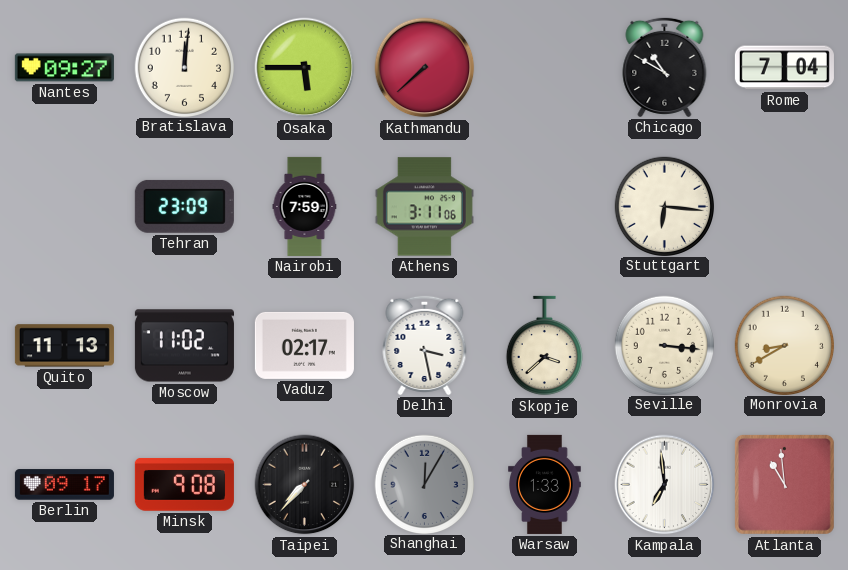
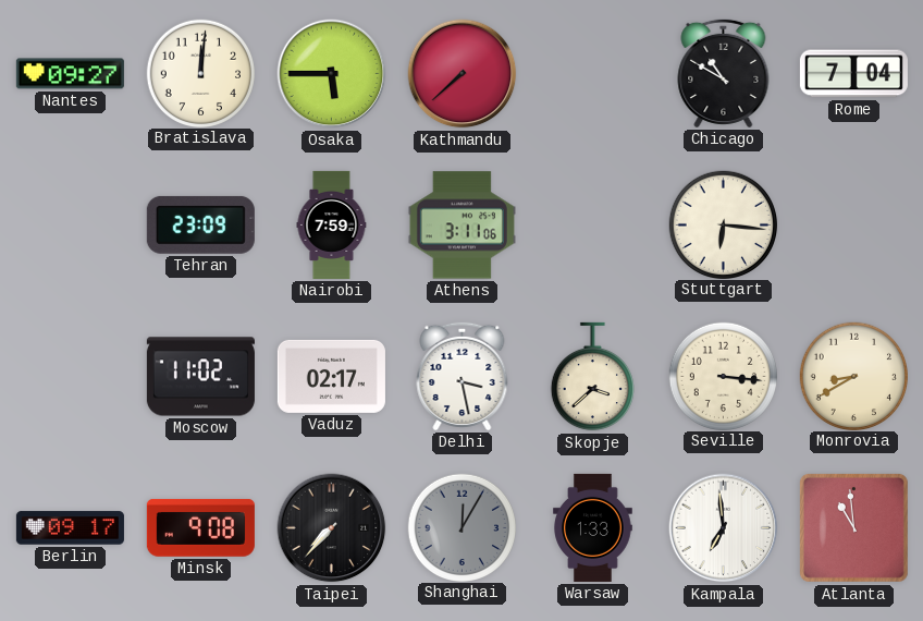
Quito: 11:13 -> none (64, 346)
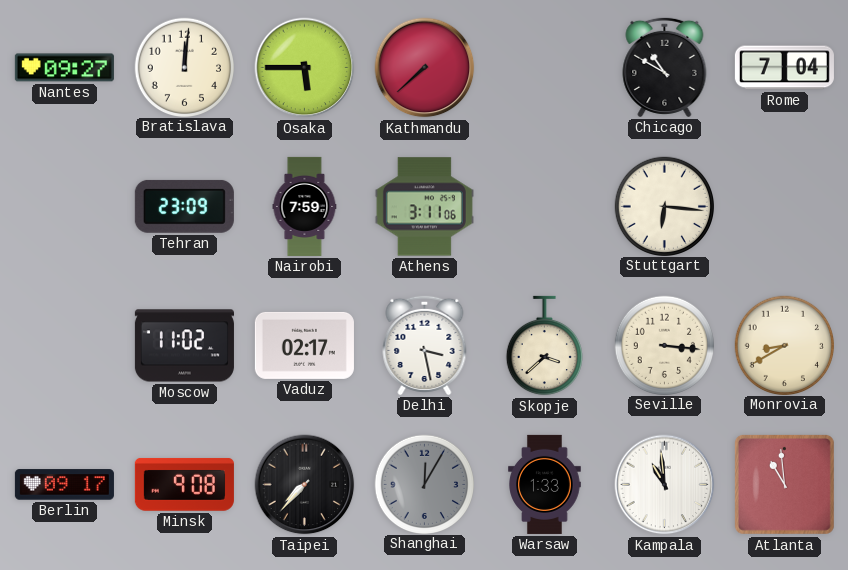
Kampala: 6:59 -> 10:59 (665, 485)
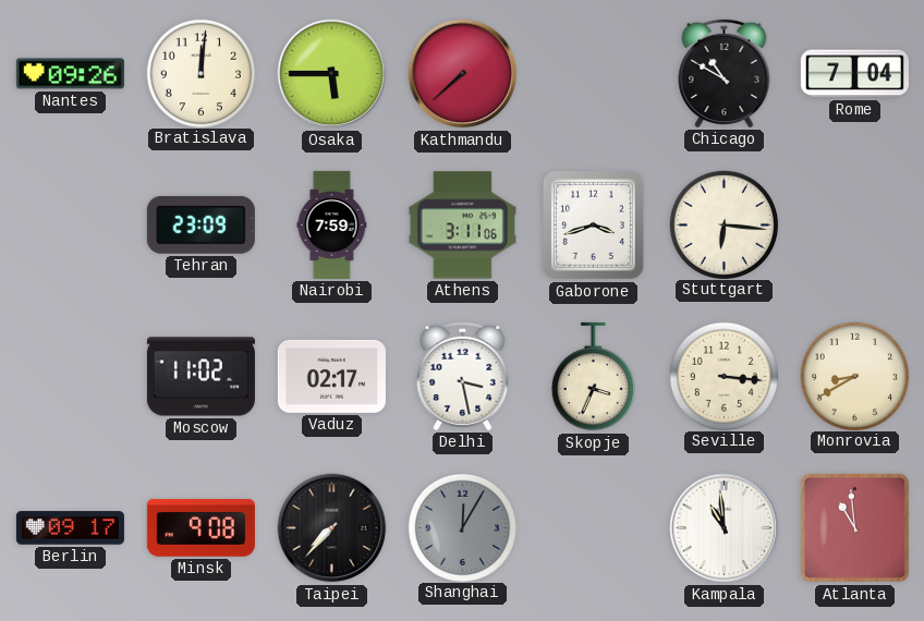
Nantes: 09:27 -> 09:26 (70, 74)
Gaborone: none -> 3:42 (593, 226)
Skopje: 3:38 -> 3:34 (593, 377)
Warsaw: 1:33 -> none (545, 484)
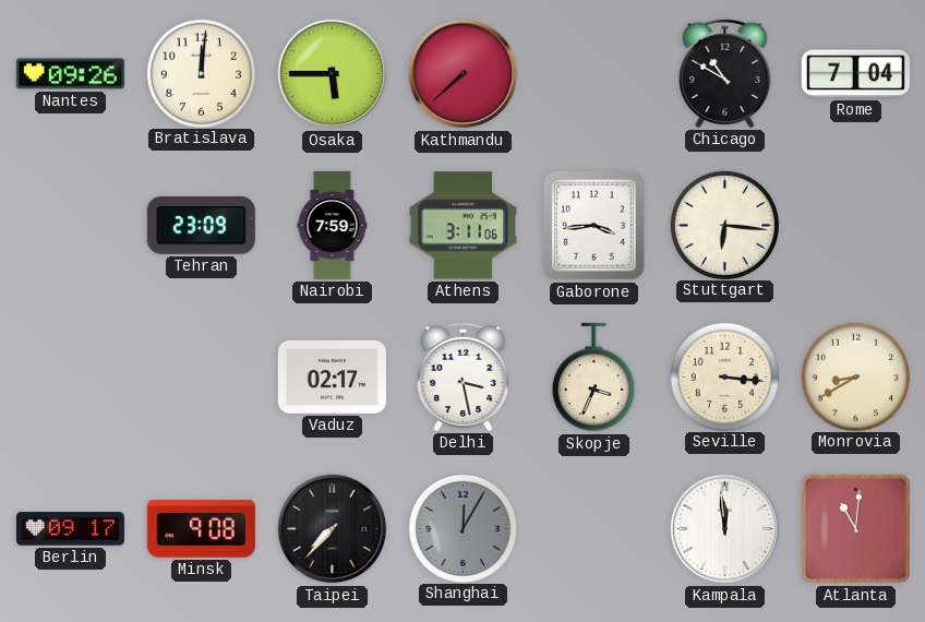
Gaborone: 3:42 -> 3:44 (593, 226)
Moscow: 11:02 -> none (200, 377)
Kampala: 10:59 -> 11:59 (725, 529)
Atlanta: 10:59 -> 11:01 (855, 528)
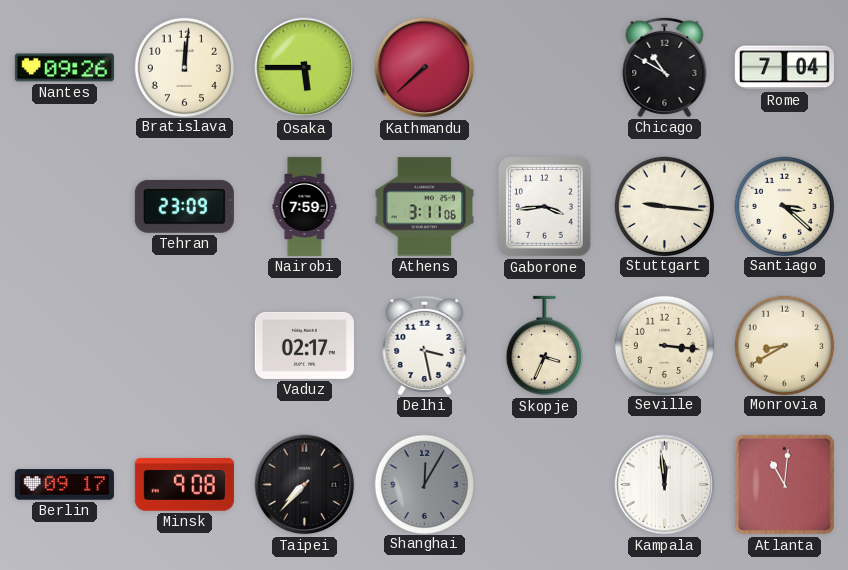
Stuttgart: 6:16 -> 9:16 (664, 206)
Santiago: none -> 3:22 (784, 206)
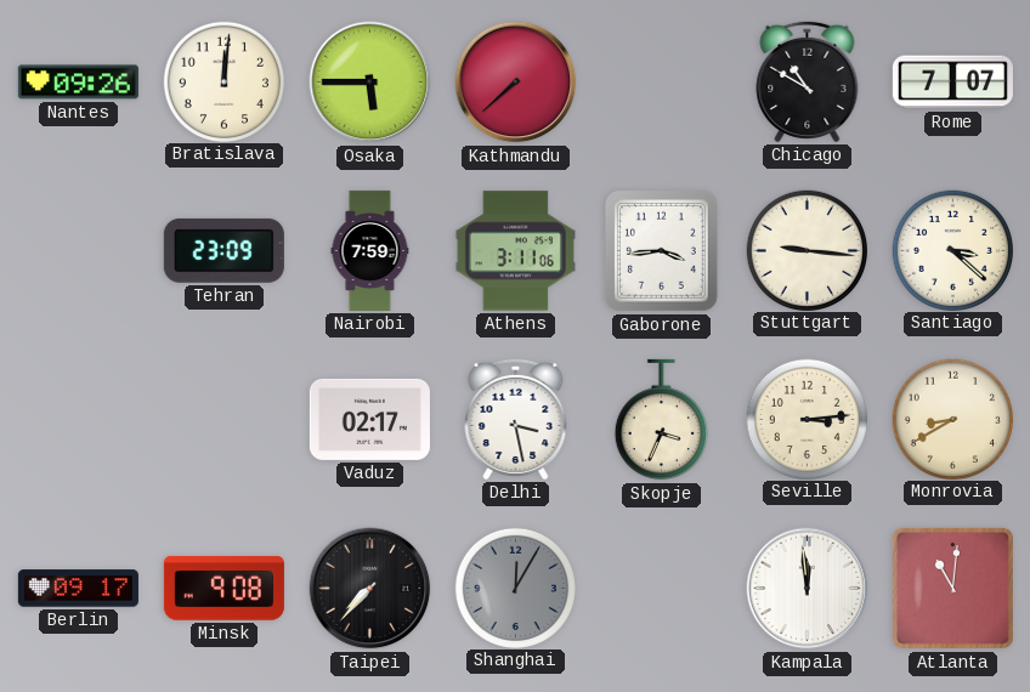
Rome: 7:04 -> 7:07 (952, 83)
Seville: 3:16 -> 3:14 (807, 419)
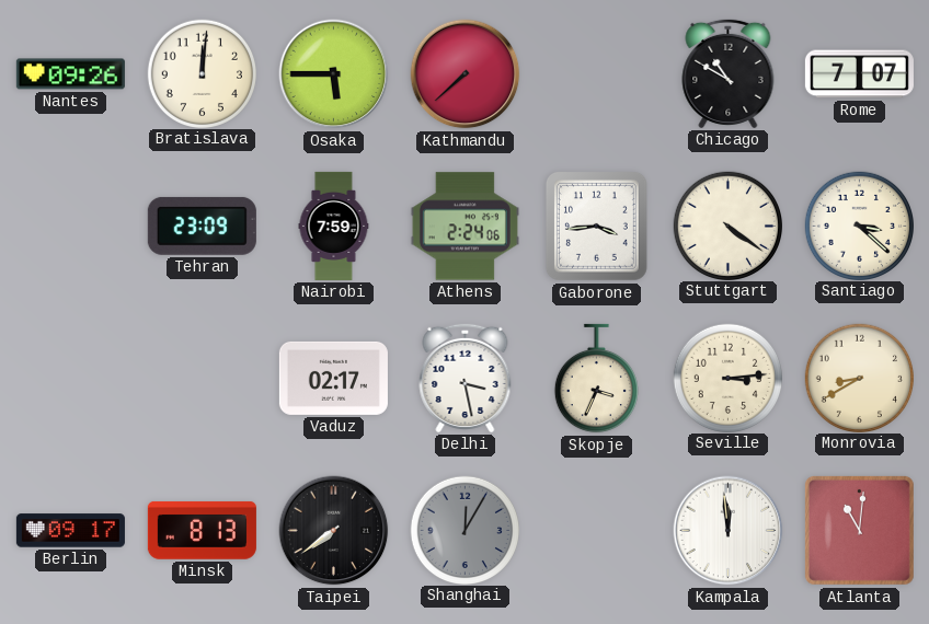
Athens: 3:11 -> 2:24 (464, 227)
Stuttgart: 9:16 -> 4:21 (727, 226)
Minsk: 9:08 -> 8:13 (202, 531)
Taipei: 7:37 -> 7:39 (334, 531)
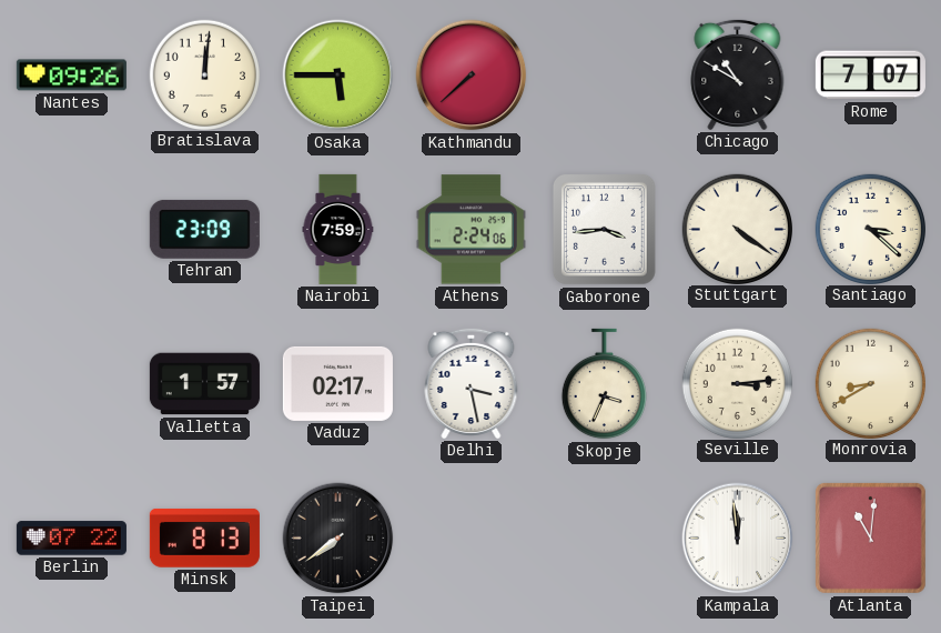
Valletta: none -> 1:57 (204, 384)
Berlin: 09:17 -> 07:22 (71, 539)
Shanghai: 12:05 -> none (464, 530)
